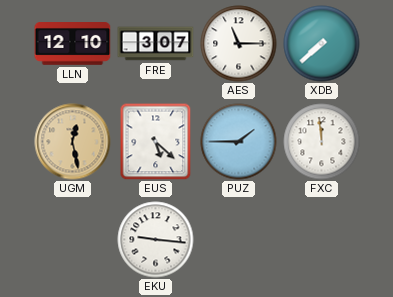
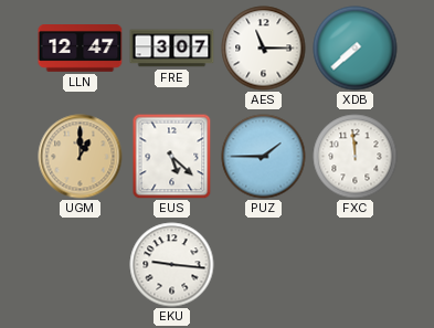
LLN: 12:10 -> 12:47 (81, 49)
UGM: 12:28 -> 1:00 (81, 157)
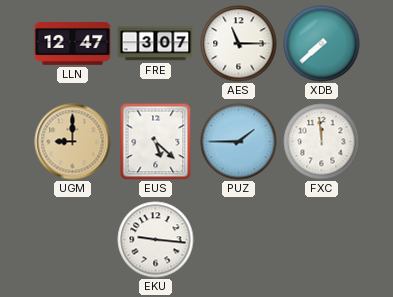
UGM: 1:00 -> 9:00 (73, 142)
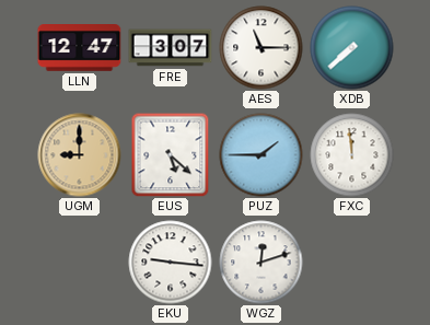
WGZ: none -> 12:12 (262, 263)
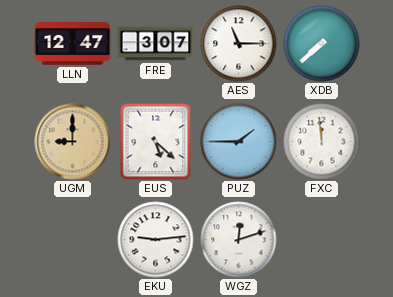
EKU: 9:16 -> 9:14 (156, 240)
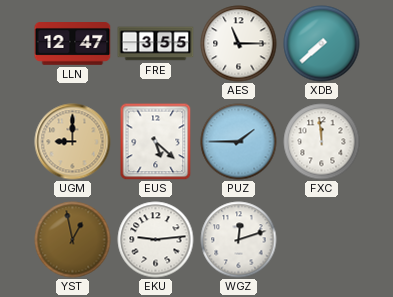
FRE: 3:07 -> 3:55 (156, 44)
YST: none -> 12:58 (73, 240)
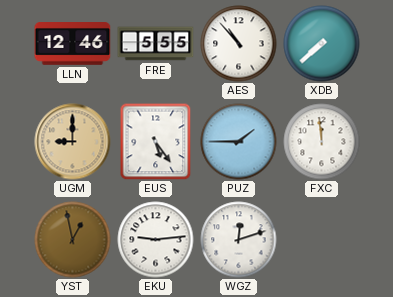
LLN: 12:47 -> 12:46 (73, 44)
FRE: 3:55 -> 5:55 (156, 44)
AES: 11:15 -> 10:53 (239, 44)
EUS: 5:22 -> 5:24 (156, 141)
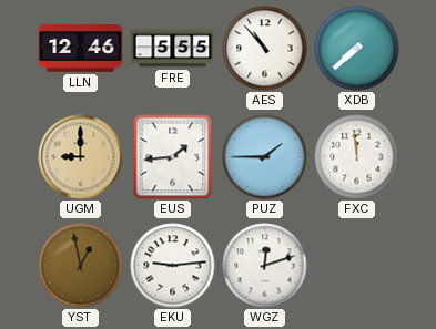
EUS: 5:24 -> 1:44 (173, 156)
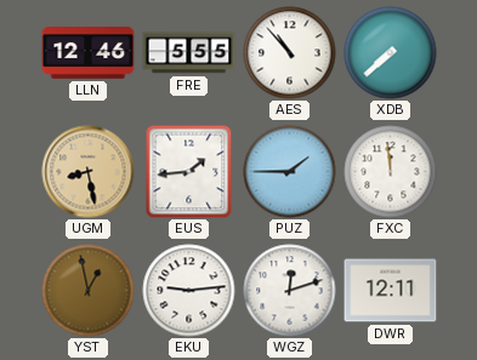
UGM: 9:00 -> 8:28 (89, 172)
DWR: none -> 12:11 (391, 291)
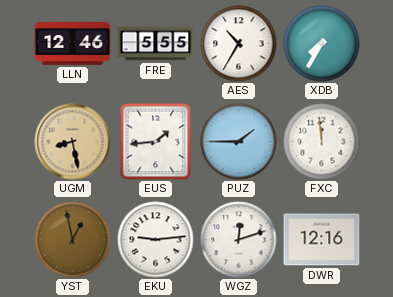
AES: 10:53 -> 10:35 (239, 44)
XDB: 7:38 -> 7:35 (322, 44)
DWR: 12:11 -> 12:16 (322, 240)
